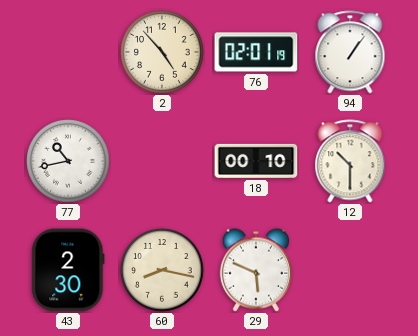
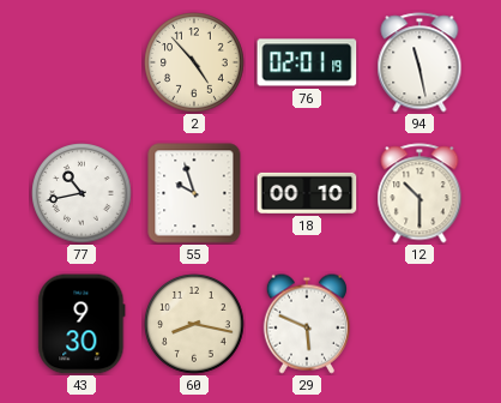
94: 1:06 -> 11:28 (419, 62)
55: none -> 9:57 (194, 193)
43: 2:30 -> 9:30 (82, 324)
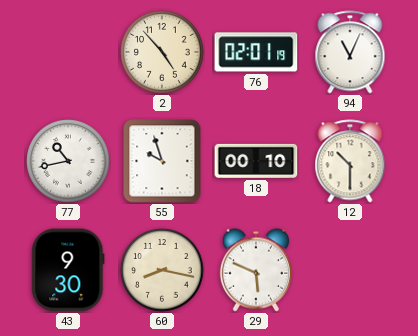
94: 11:28 -> 11:04 (350, 52)
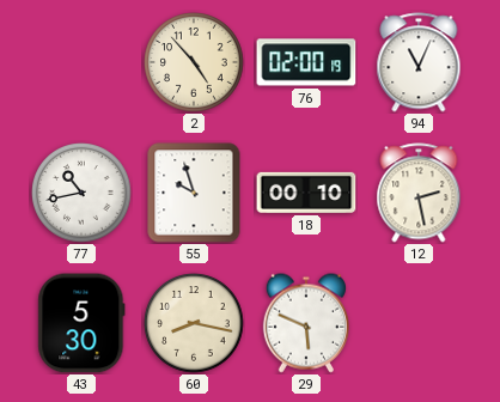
76: 02:01 -> 02:00 (306, 62)
12: 10:30 -> 2:28 (419, 193)
43: 9:30 -> 5:30 (81, 323)
